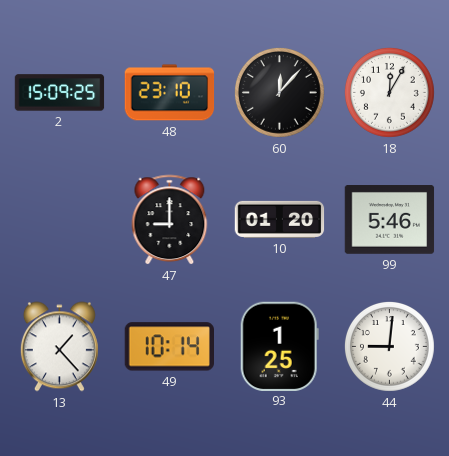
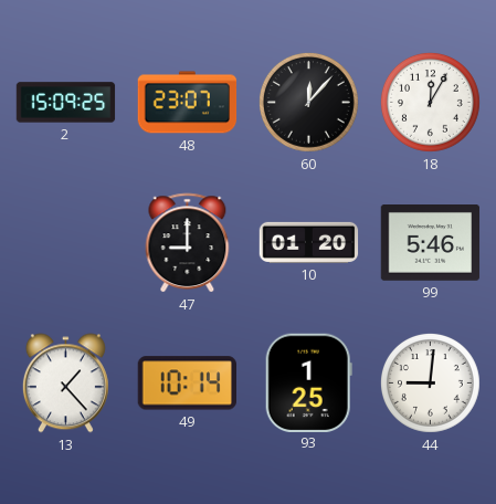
48: 23:10 -> 23:07 (188, 103)
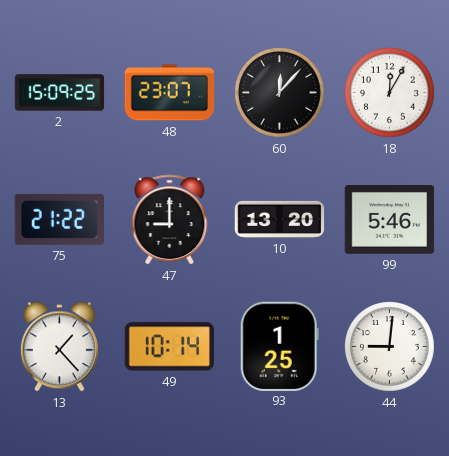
75: none -> 21:22 (59, 219)
10: 01:20 -> 13:20 (280, 219)
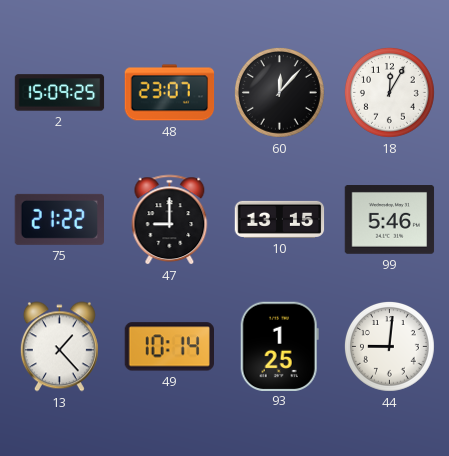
10: 13:20 -> 13:15 (280, 219)
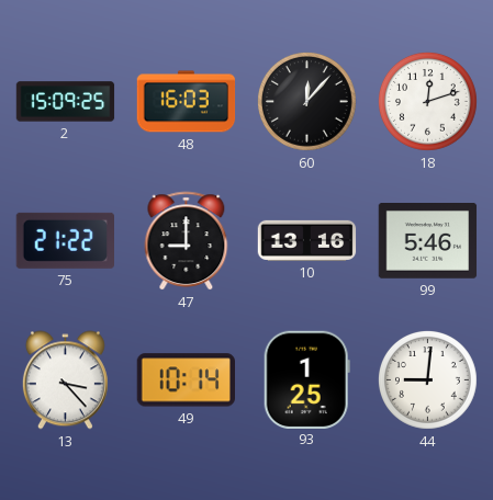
48: 23:07 -> 16:03 (187, 102)
18: 12:05 -> 12:12 (428, 102)
10: 13:15 -> 13:16 (307, 240)
13: 1:23 -> 3:23 (65, 380)
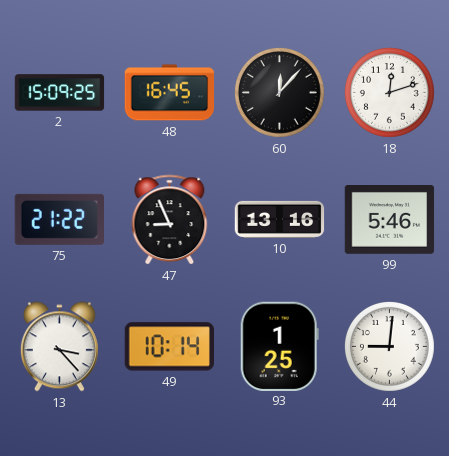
48: 16:03 -> 16:45 (170, 93)
47: 9:00 -> 8:56 (170, 220)
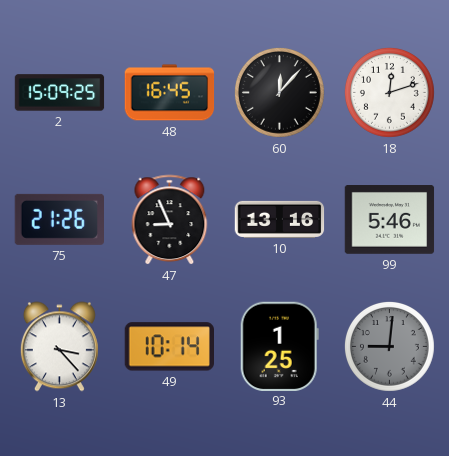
75: 21:22 -> 21:26 (59, 219)
44 dial: white -> grey (390, 347)
